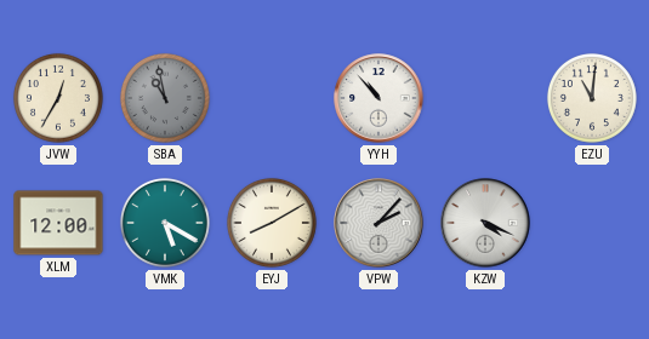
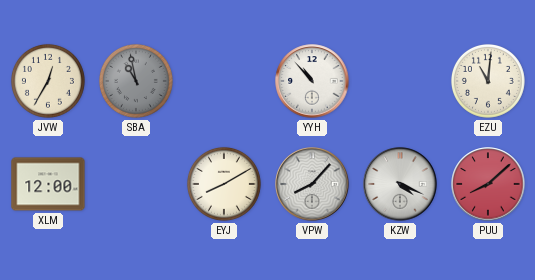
VMK: 5:20 -> none (165, 223)
VPW: 2:07 -> 8:07 (312, 184)
PUU: none -> 8:08 (488, 184)
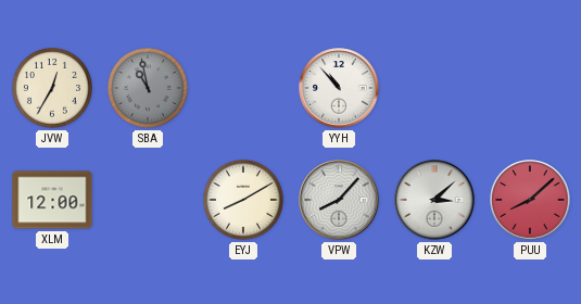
EZU: 11:01 -> none (488, 81)
KZW: 4:19 -> 3:08 (434, 200)
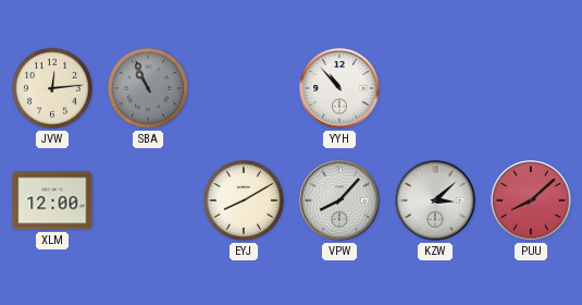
JVW: 12:35 -> 12:14 (52, 88)
SBA: 10:58 -> 10:56 (148, 88)
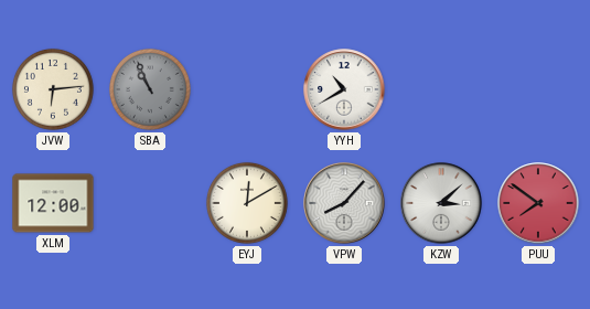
JVW: 12:14 -> 6:14 (53, 89)
YYH: 10:53 -> 10:40 (344, 89)
EYJ: 8:10 -> 12:10 (247, 203)
PUU: 8:08 -> 7:51 (538, 203)
